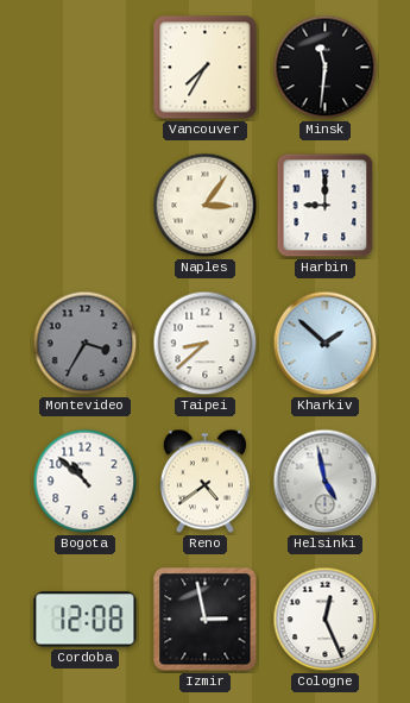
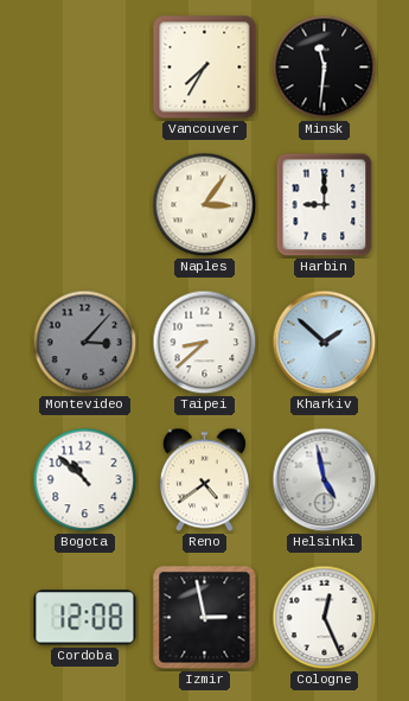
Montevideo: 3:35 -> 3:07 (85, 343)
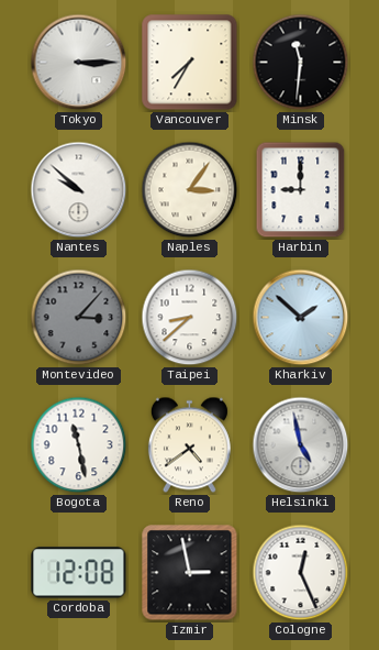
Tokyo: none -> 3:15 (79, 63)
Nantes: none -> 9:52 (79, 190)
Bogota: 10:52 -> 11:28 (79, 445)
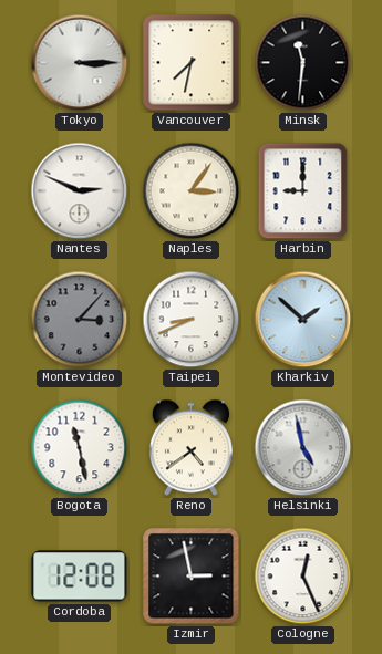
Vancouver: 7:35 -> 7:32 (192, 63)
Nantes: 9:52 -> 2:49 (80, 191)
Taipei: 8:38 -> 8:41 (192, 320)
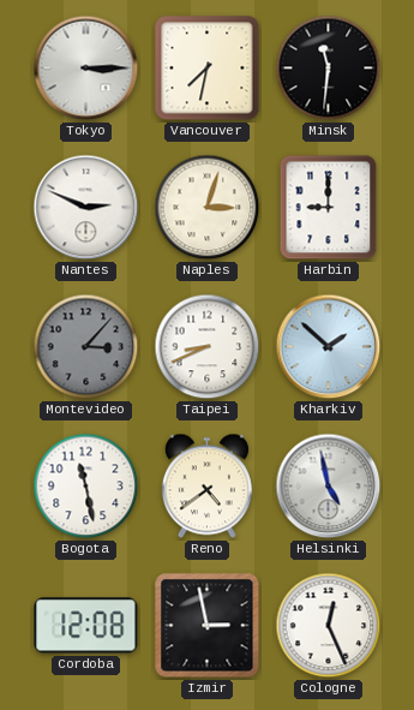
Naples: 3:06 -> 3:03 (208, 208)
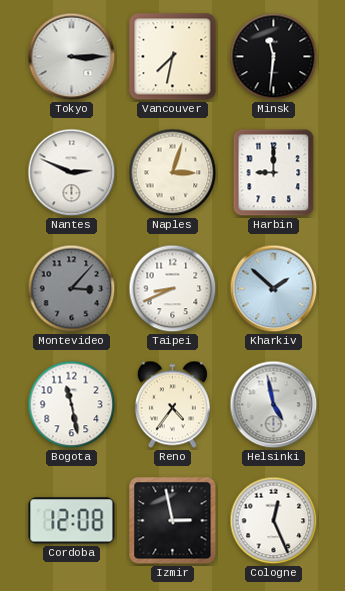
Reno: 4:39 -> 4:36 (172, 405)
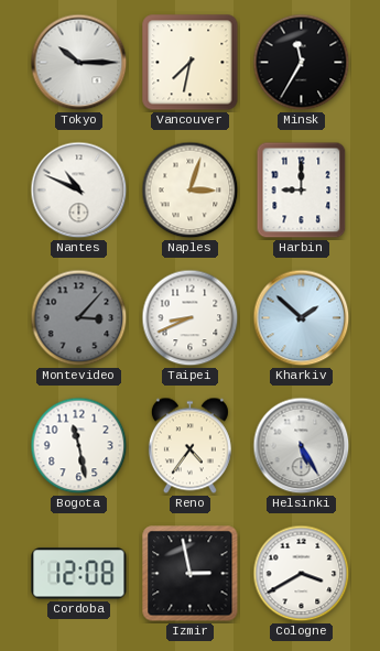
Tokyo: 3:15 -> 10:15 (79, 63)
Minsk: 11:31 -> 11:35 (302, 63)
Nantes: 2:49 -> 10:49 (79, 191)
Helsinki: 4:58 -> 5:25 (302, 446)
Cologne: 12:26 -> 3:40 (302, 574)
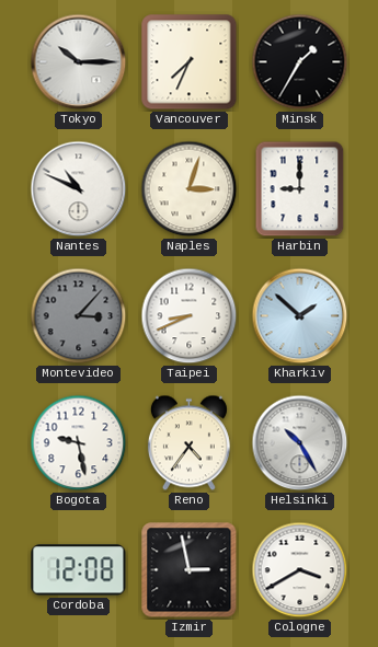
Vancouver: 7:32 -> 7:34 (190, 62)
Minsk: 11:35 -> 1:35 (300, 62)
Bogota: 11:28 -> 9:28 (79, 443)
Helsinki: 5:25 -> 10:25 (300, 443)
